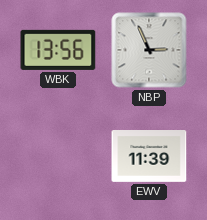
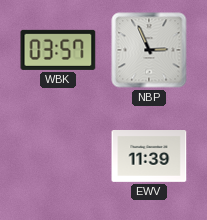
WBK: 13:56 -> 03:57 (58, 50)
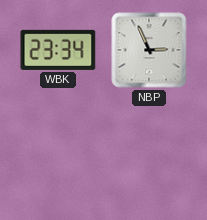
WBK: 03:57 -> 23:34 (58, 50)
EWV: 11:39 -> none (149, 157)
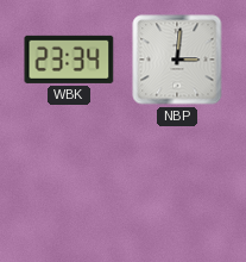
NBP: 2:56 -> 3:01 (177, 60)
